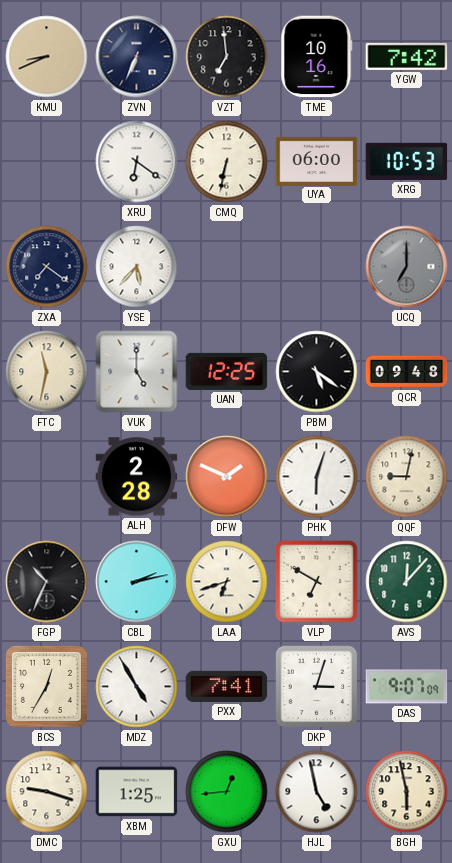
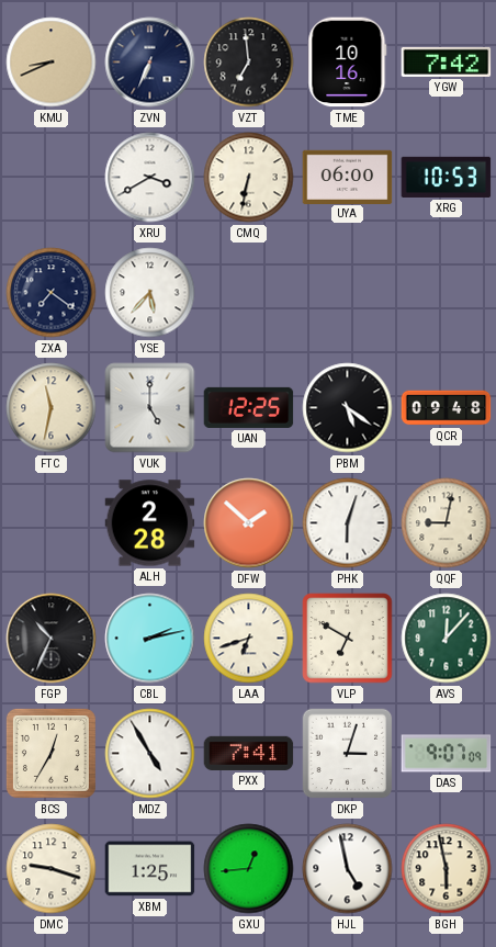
XRU: 6:21 -> 3:40 (150, 178)
UCQ: 7:00 -> none (407, 267)
DFW: 1:49 -> 1:52 (249, 523)
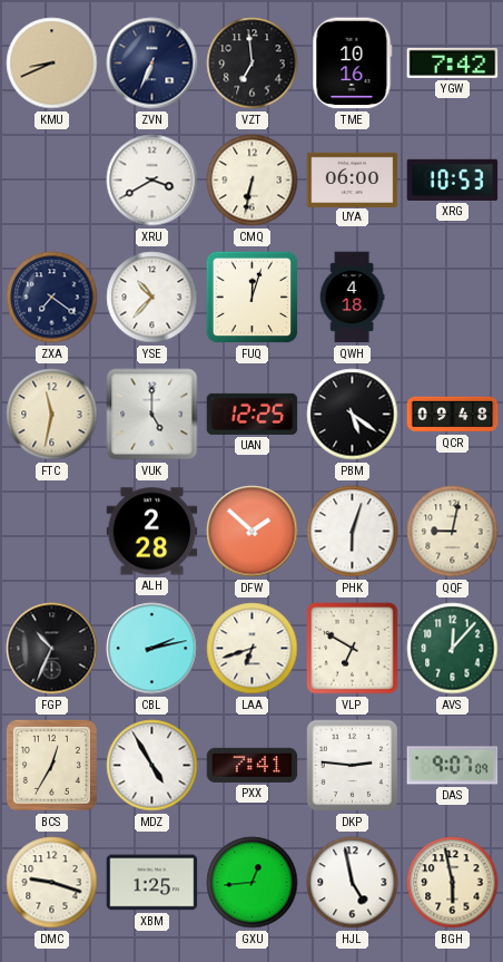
YSE: 5:37 -> 10:37 (152, 298)
FUQ: none -> 12:03 (253, 298)
QWH: none -> 4:18 (352, 298)
DKP: 3:03 -> 2:46 (353, 766)
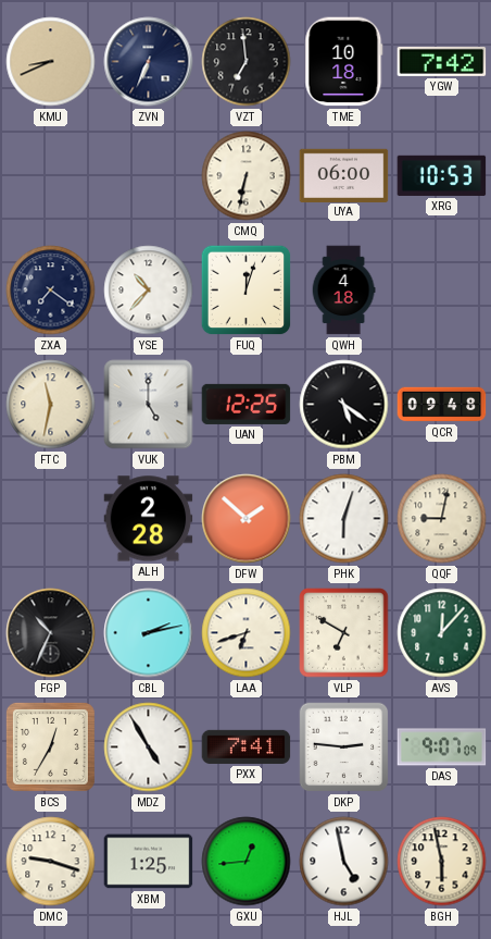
TME: 10:16 -> 10:18 (344, 62)
XRU: 3:40 -> none (152, 181)
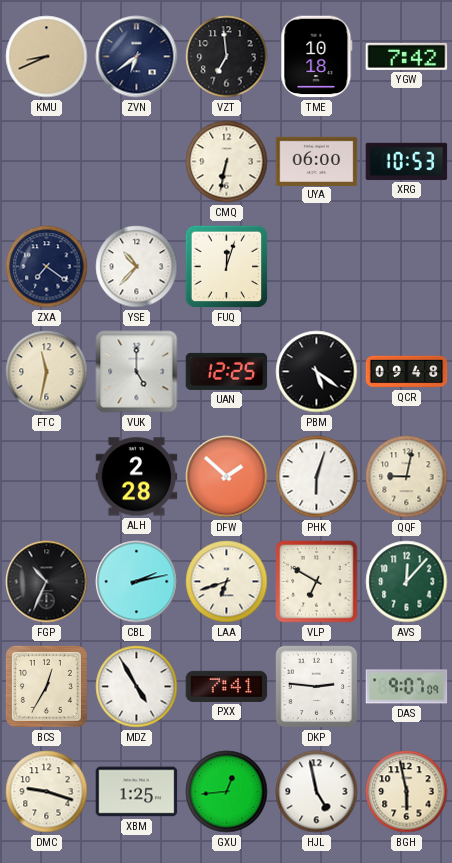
ZVN: 6:34 -> 6:39 (137, 57)
QWH: 4:18 -> none (343, 291)
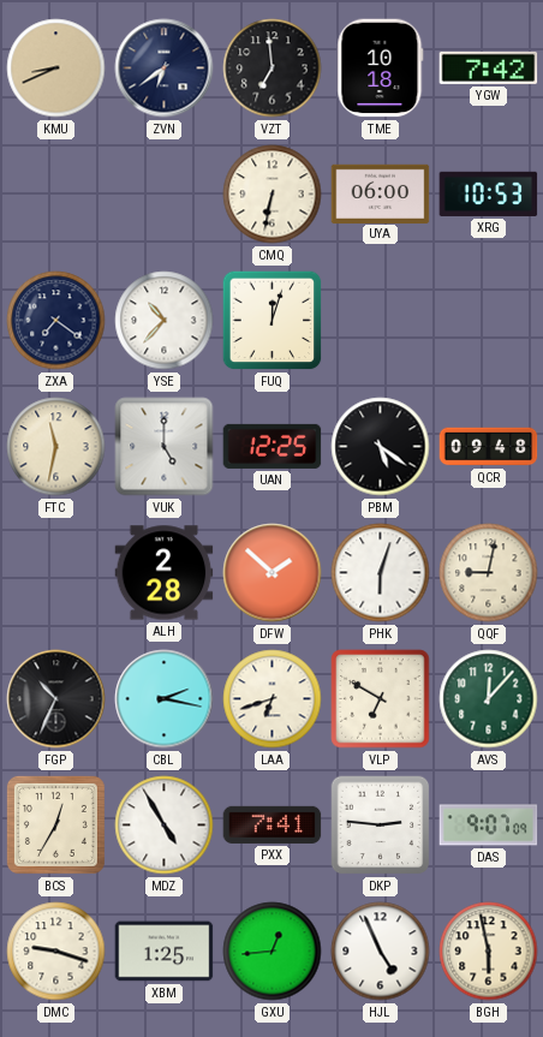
CBL: 2:13 -> 2:17 (165, 699)
HJL: 4:58 -> 4:56 (381, 952)
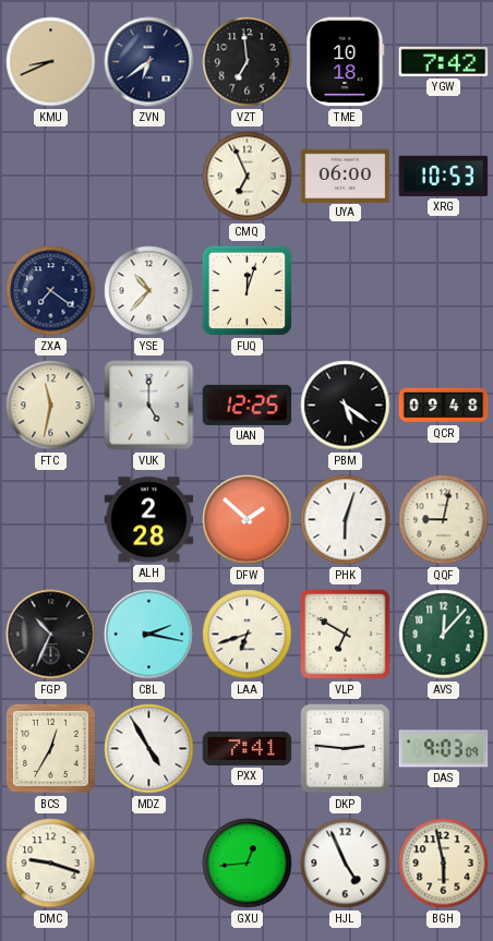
CMQ: 6:32 -> 6:56 (248, 177)
DAS: 9:07 -> 9:03 (444, 749)
XBM: 1:25 -> none (165, 952)
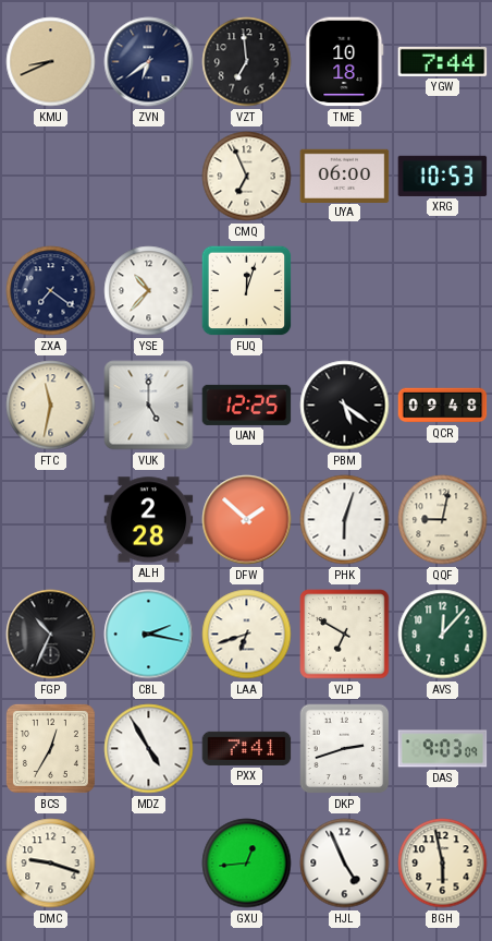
YGW: 7:42 -> 7:44 (443, 61)
DKP: 2:46 -> 2:42 (345, 749)
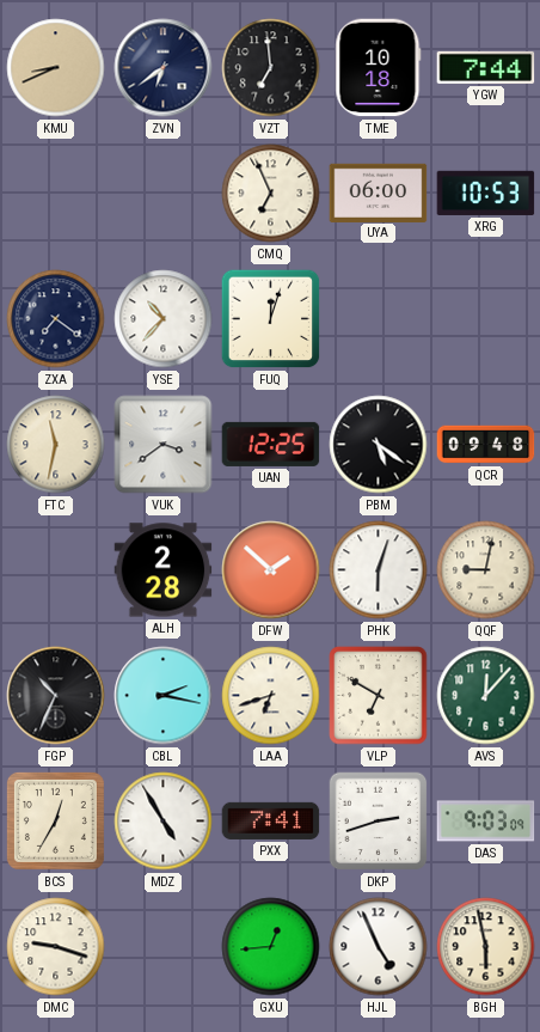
VUK: 5:00 -> 3:39 (164, 445)
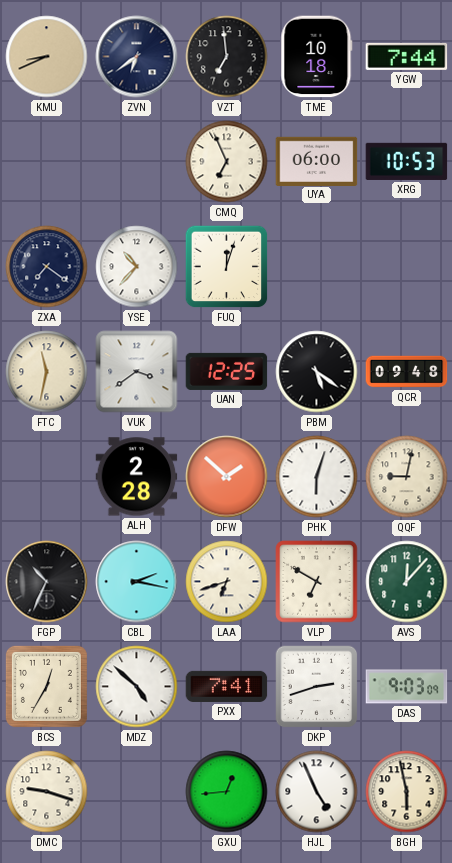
MDZ: 4:55 -> 4:52 (137, 687)
